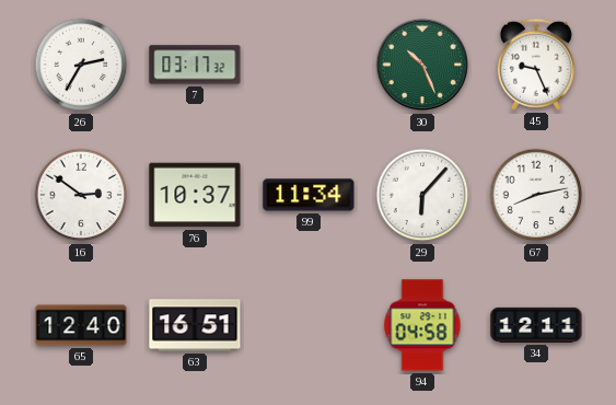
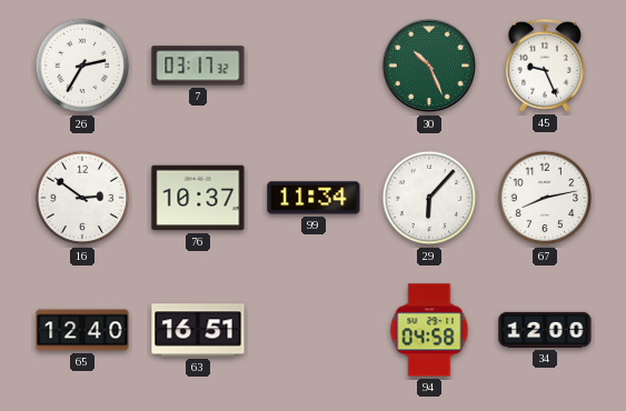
34: 12:11 -> 12:00 (545, 330)
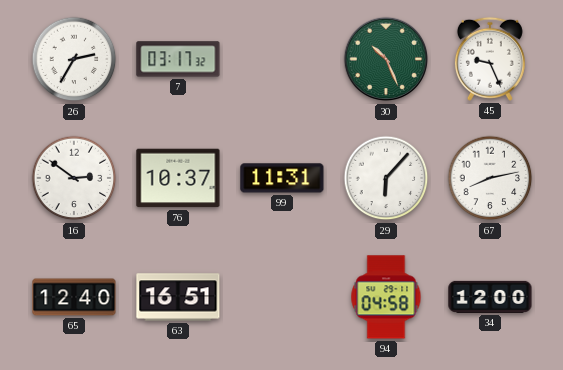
99: 11:34 -> 11:31 (282, 178)
